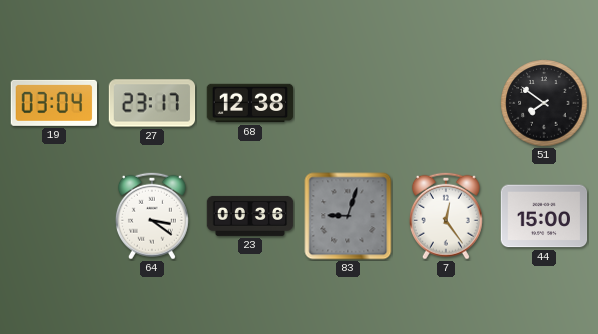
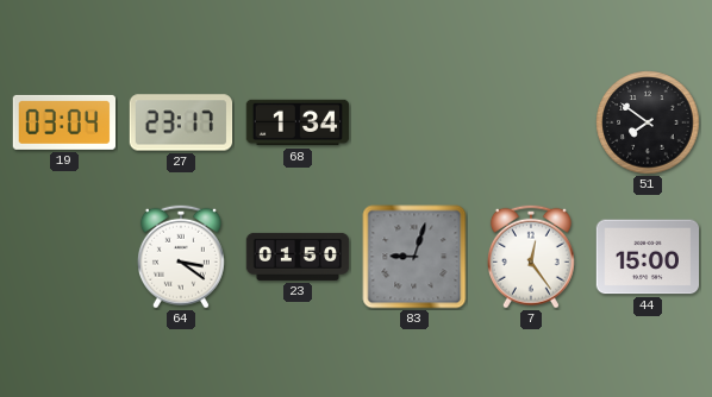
68: 12:38 -> 1:34 (298, 122)
23: 00:36 -> 01:50 (298, 257)
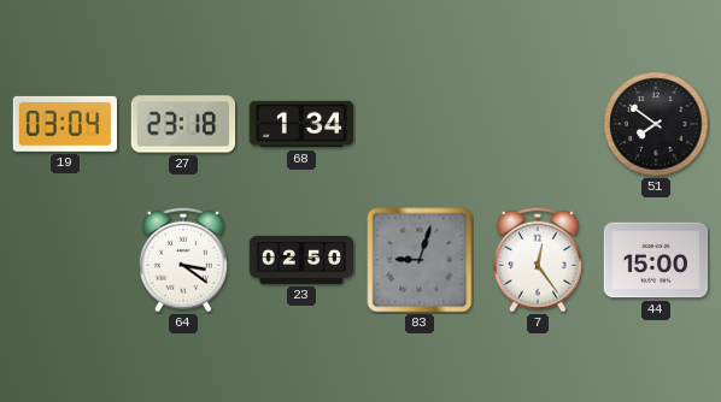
27: 23:17 -> 23:18 (183, 124)
23: 01:50 -> 02:50 (301, 260)
